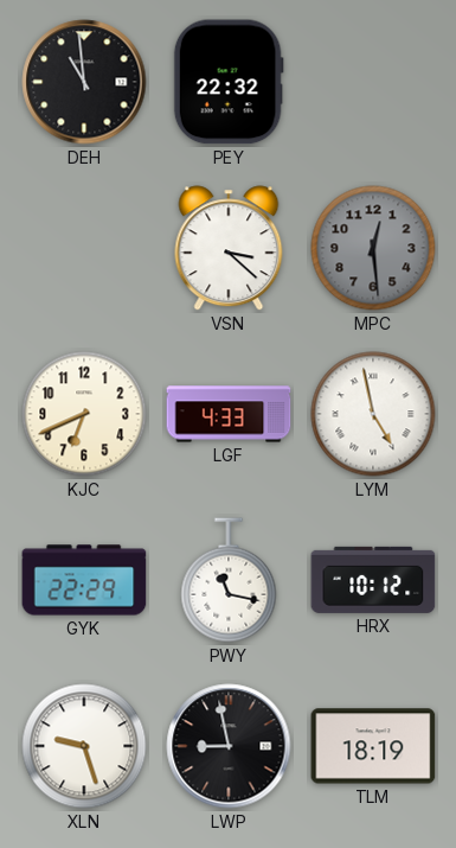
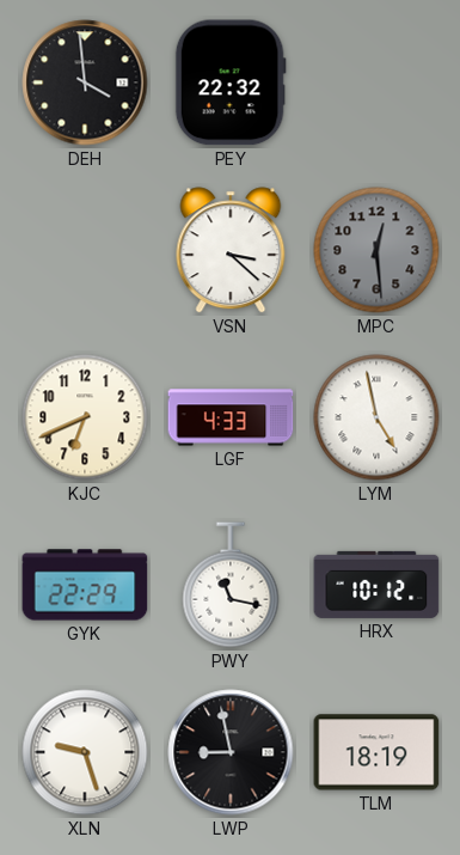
DEH: 10:59 -> 3:59 (85, 83)
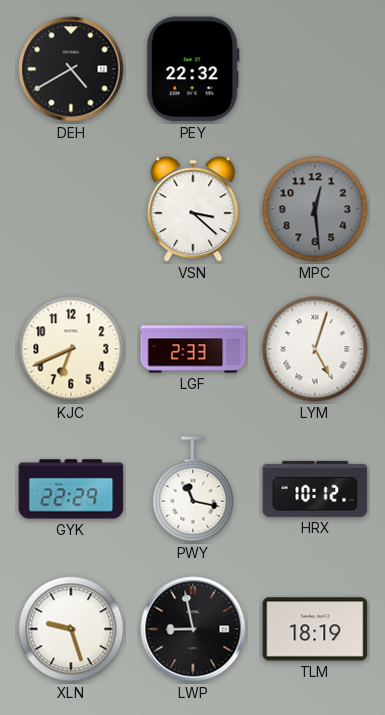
DEH: 3:59 -> 4:40 (71, 69)
LGF: 4:33 -> 2:33 (193, 349)
LYM: 4:58 -> 5:03 (315, 349)
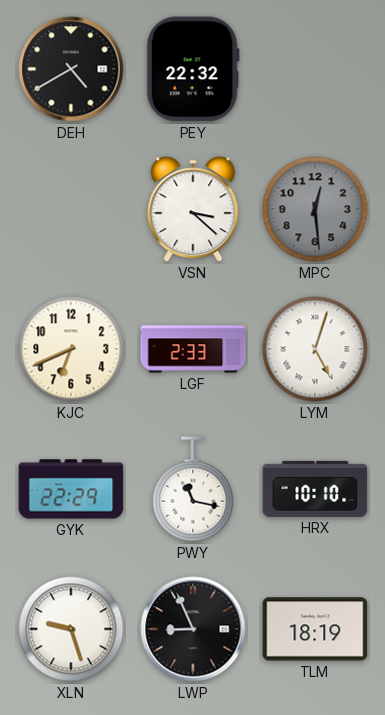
HRX: 10:12 -> 10:10 (315, 489)
LWP: 8:58 -> 8:56 (193, 629)
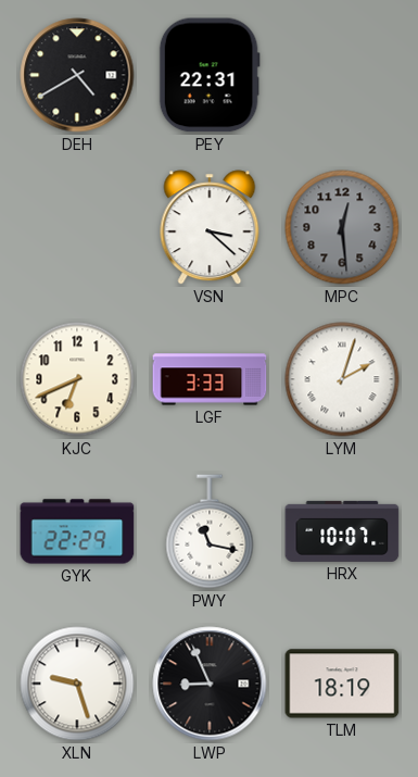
PEY: 22:32 -> 22:31 (210, 75)
LGF: 2:33 -> 3:33 (210, 379)
LYM: 5:03 -> 2:03 (342, 379)
HRX: 10:10 -> 10:07 (342, 531)
